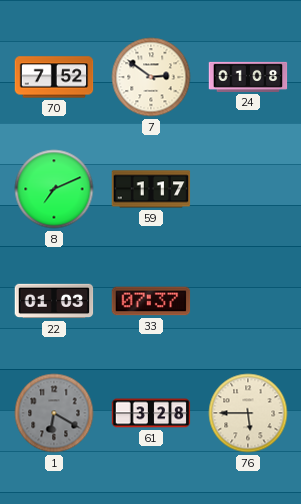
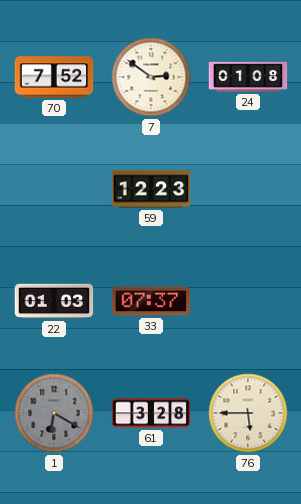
8: 7:11 -> none (54, 189)
59: 1:17 -> 12:23 (151, 189)
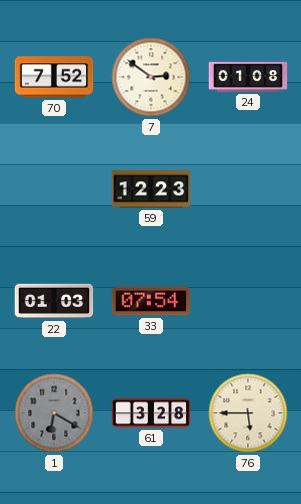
33: 07:37 -> 07:54 (151, 301)
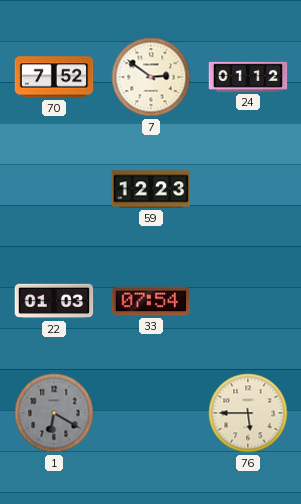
24: 01:08 -> 01:12 (248, 77)
61: 3:28 -> none (151, 413)
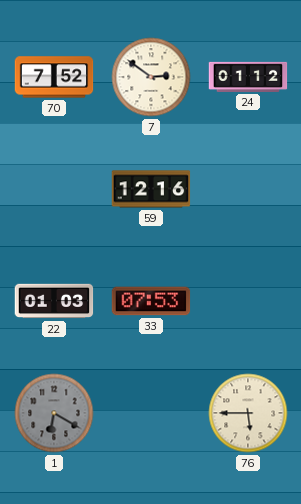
59: 12:23 -> 12:16 (151, 189)
33: 07:54 -> 07:53 (151, 301)
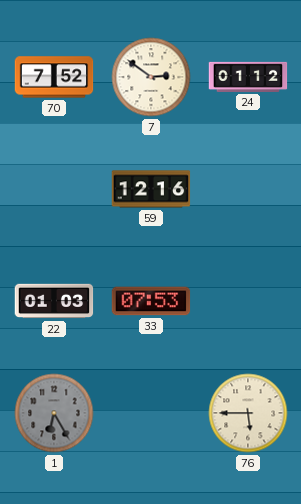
1: 6:20 -> 6:25 (54, 413)
